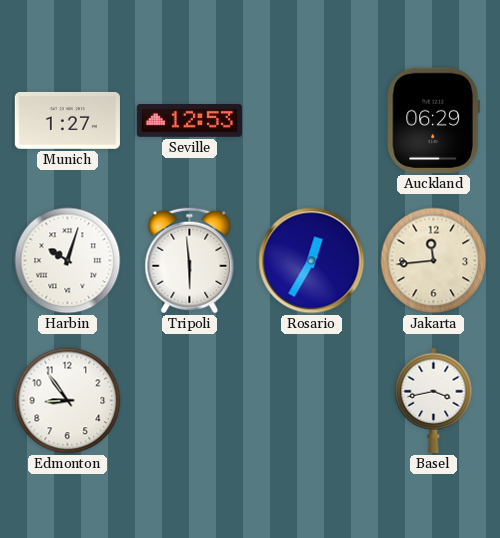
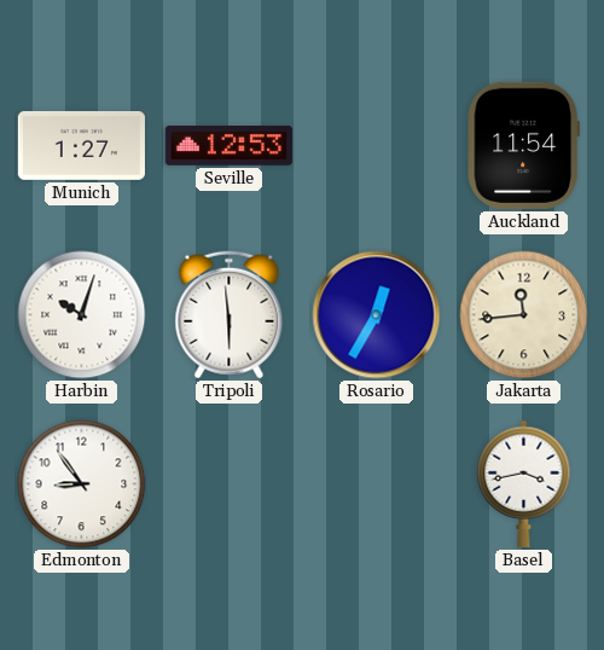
Auckland: 06:29 -> 11:54 (523, 145)
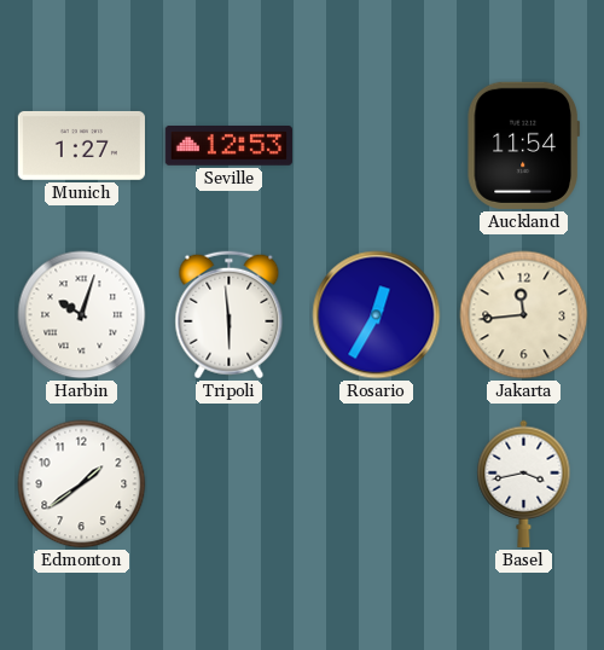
Edmonton: 8:54 -> 1:39 (82, 484)
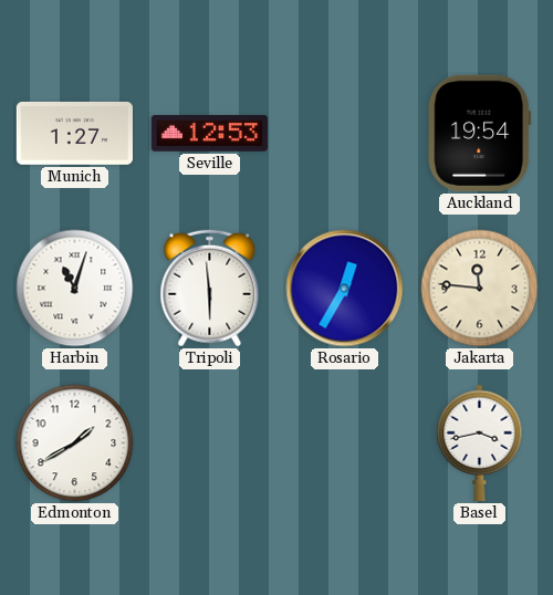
Auckland: 11:54 -> 19:54 (479, 133)
Harbin: 10:03 -> 11:03 (75, 289)
Jakarta: 11:44 -> 11:46 (480, 289)
Edmonton: 1:39 -> 1:40 (75, 443)
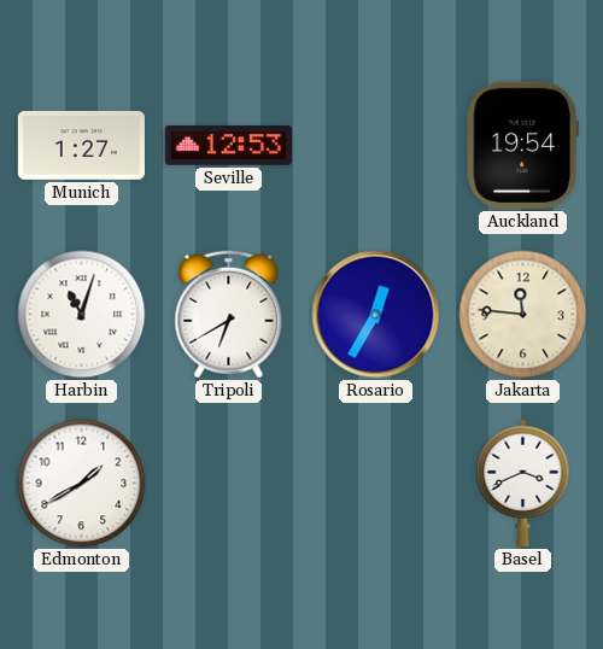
Tripoli: 5:59 -> 6:40 (229, 315)
Basel: 3:43 -> 3:41 (523, 483)
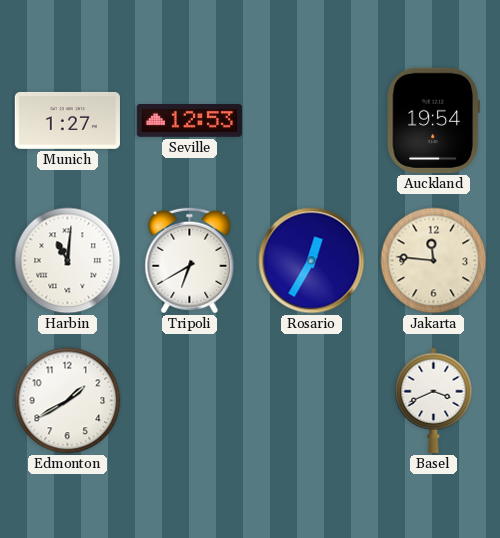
Harbin: 11:03 -> 11:01 (68, 261)
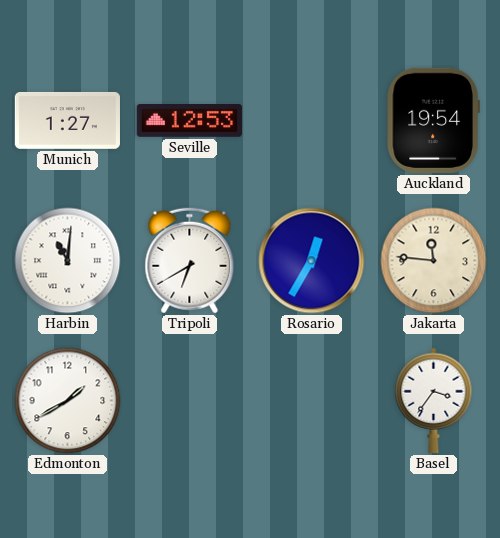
Basel: 3:41 -> 3:36 (434, 400)
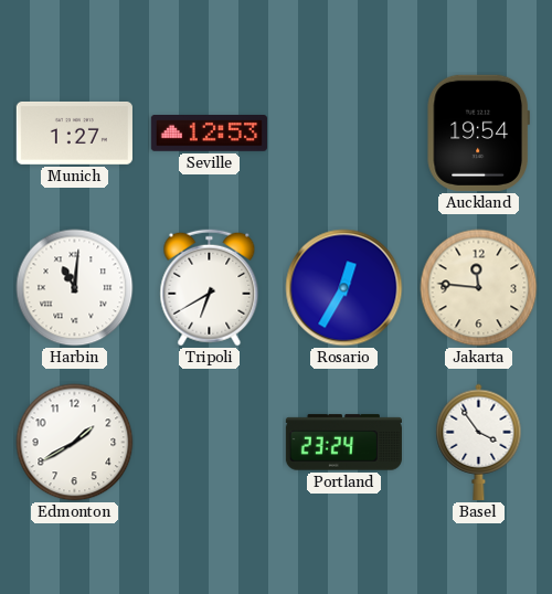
Portland: none -> 23:24 (343, 443)
Basel: 3:36 -> 3:54 (479, 442)
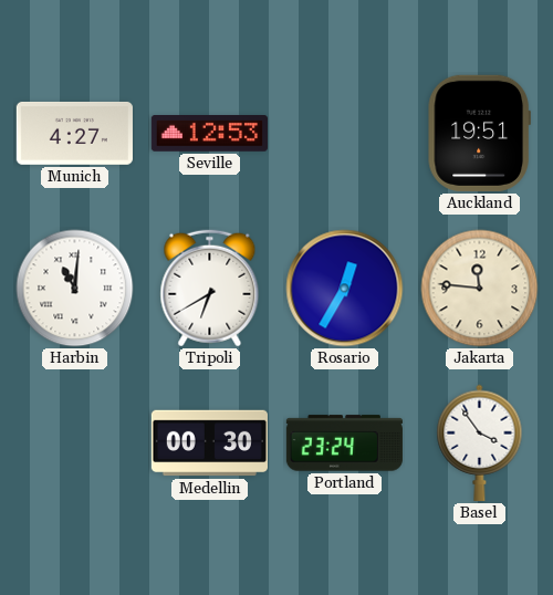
Munich: 1:27 -> 4:27 (74, 133)
Auckland: 19:54 -> 19:51 (479, 133)
Edmonton: 1:40 -> none (75, 443)
Medellin: none -> 00:30 (209, 443)
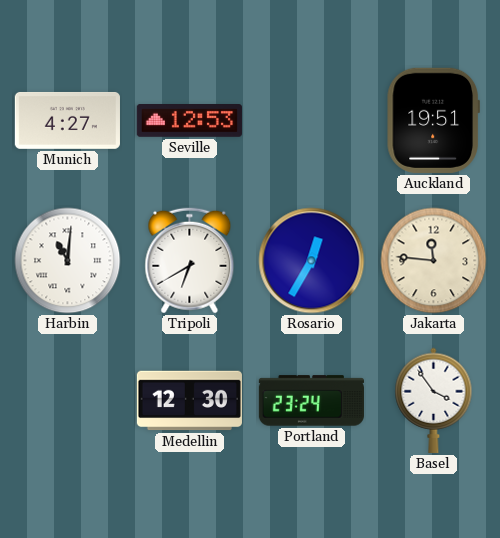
Medellin: 00:30 -> 12:30 (189, 401)
